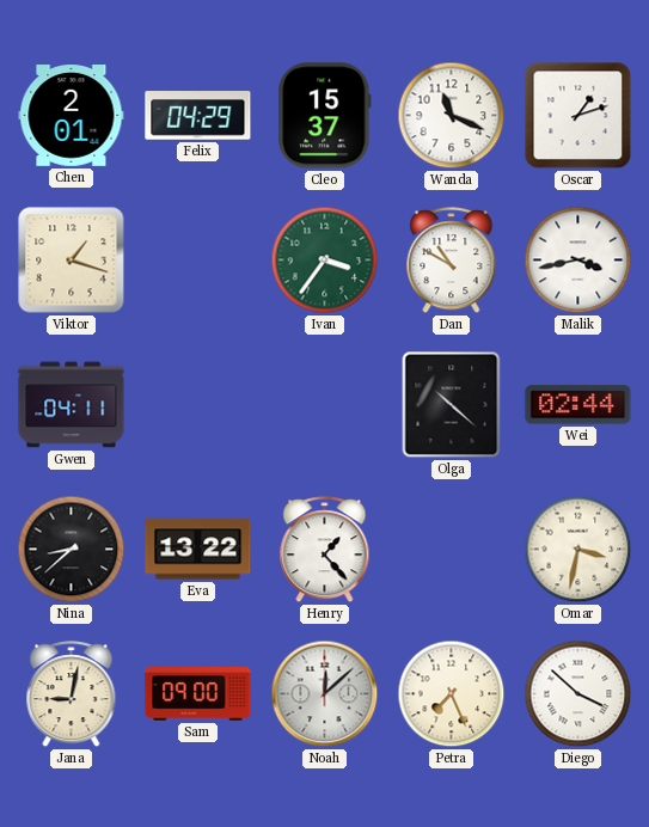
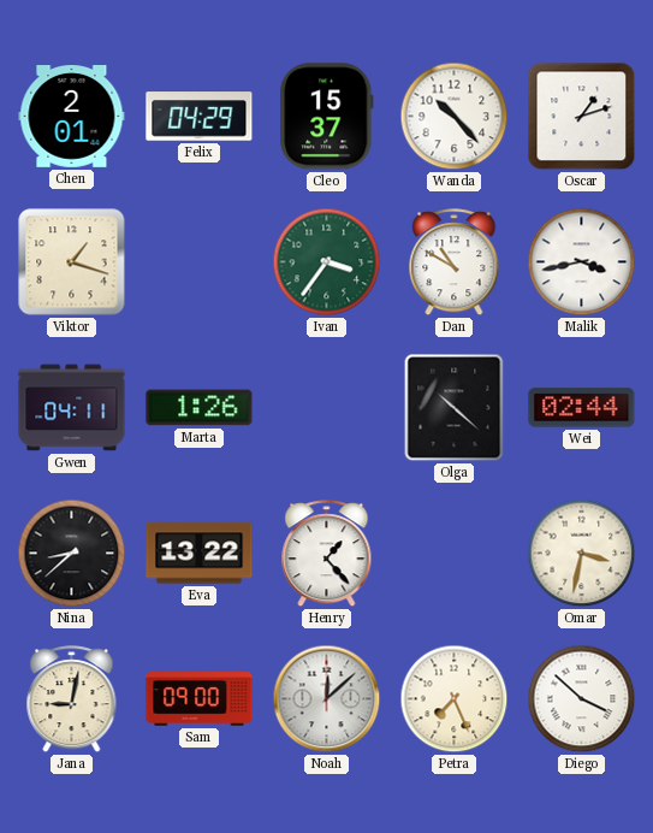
Wanda: 11:19 -> 10:23 (455, 117)
Marta: none -> 1:26 (200, 408)
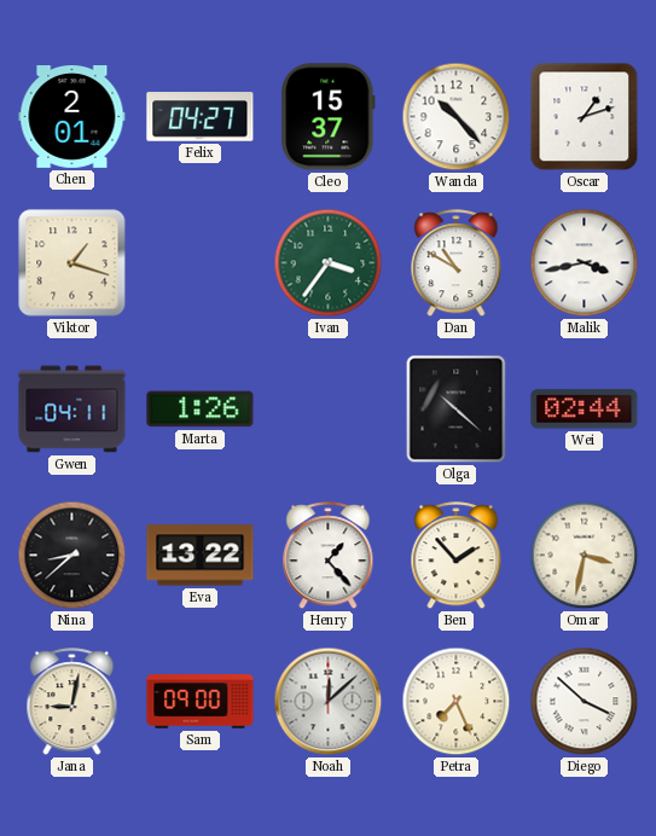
Felix: 04:29 -> 04:27 (201, 117)
Ben: none -> 1:53 (457, 556)
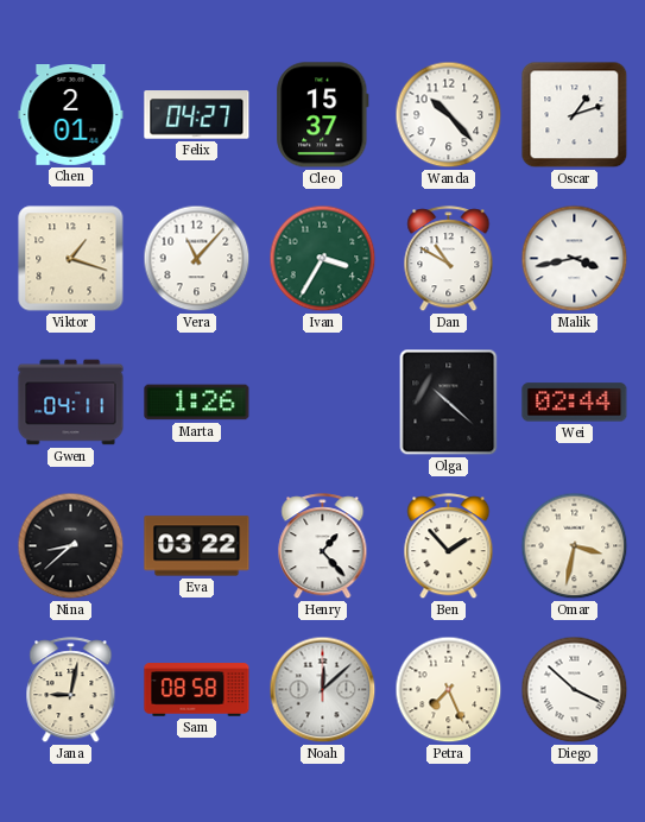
Vera: none -> 11:07 (197, 259)
Ivan: 3:36 -> 3:35 (323, 259)
Eva: 13:22 -> 03:22 (197, 546)
Sam: 09:00 -> 08:58 (197, 690)
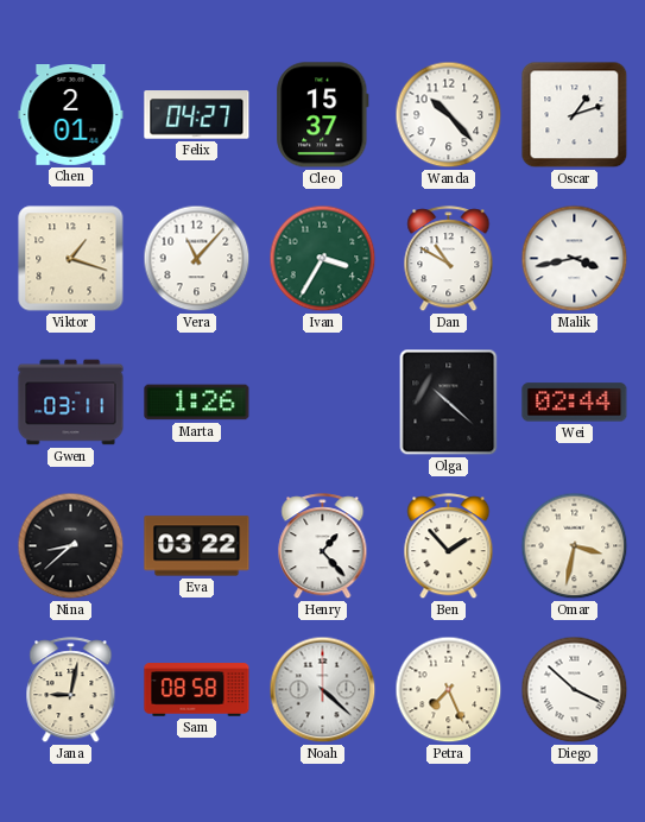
Gwen: 04:11 -> 03:11 (71, 403)
Noah: 12:08 -> 4:22 (323, 690)
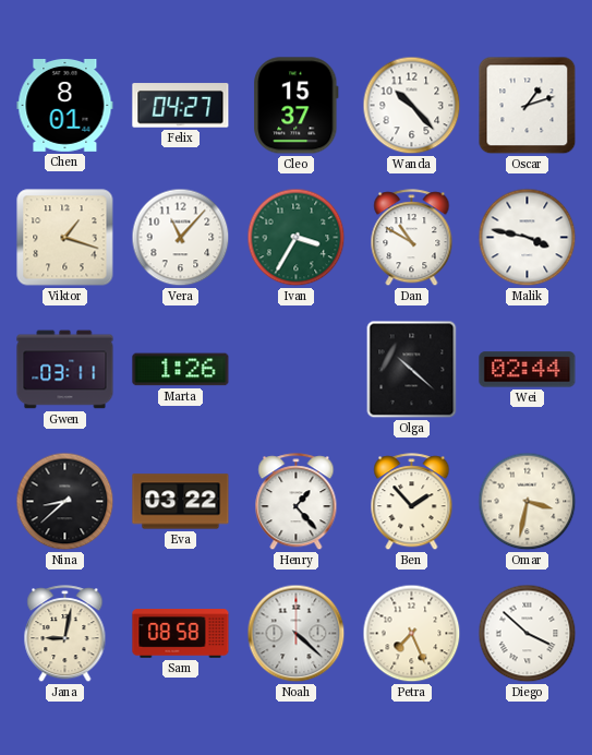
Chen: 2:01 -> 8:01 (65, 106)
Malik: 3:43 -> 3:47 (528, 238)
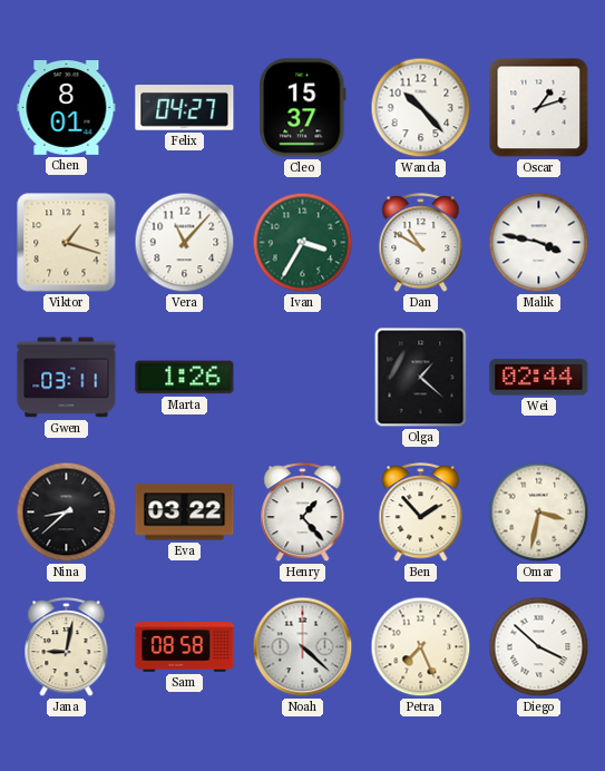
Olga: 10:22 -> 1:22 (421, 378)
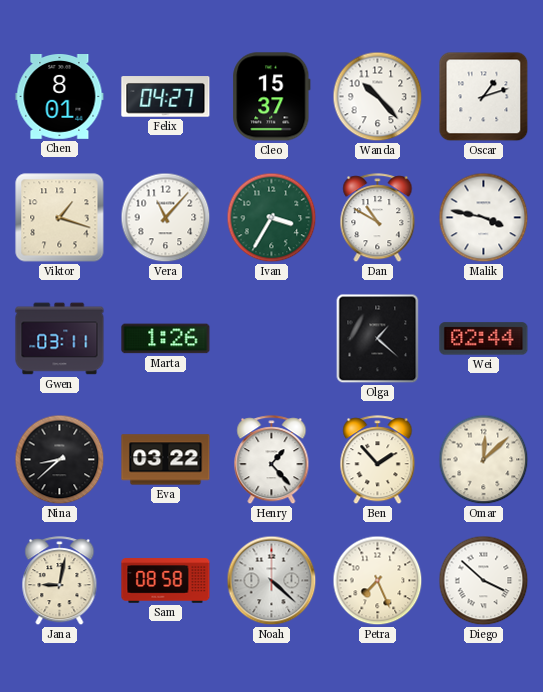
Omar: 3:32 -> 12:08 (484, 460)
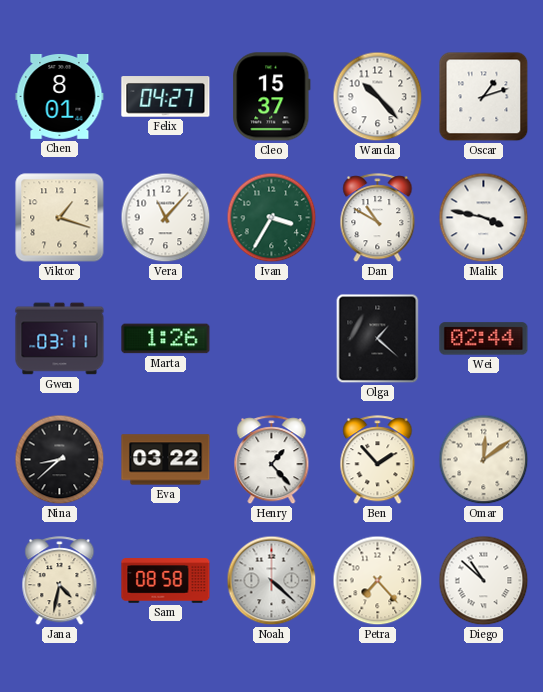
Omar: 12:08 -> 12:09 (484, 460)
Jana: 9:02 -> 4:32 (60, 581)
Petra: 7:26 -> 7:23 (378, 581)
Diego: 3:52 -> 10:52 (484, 581)
